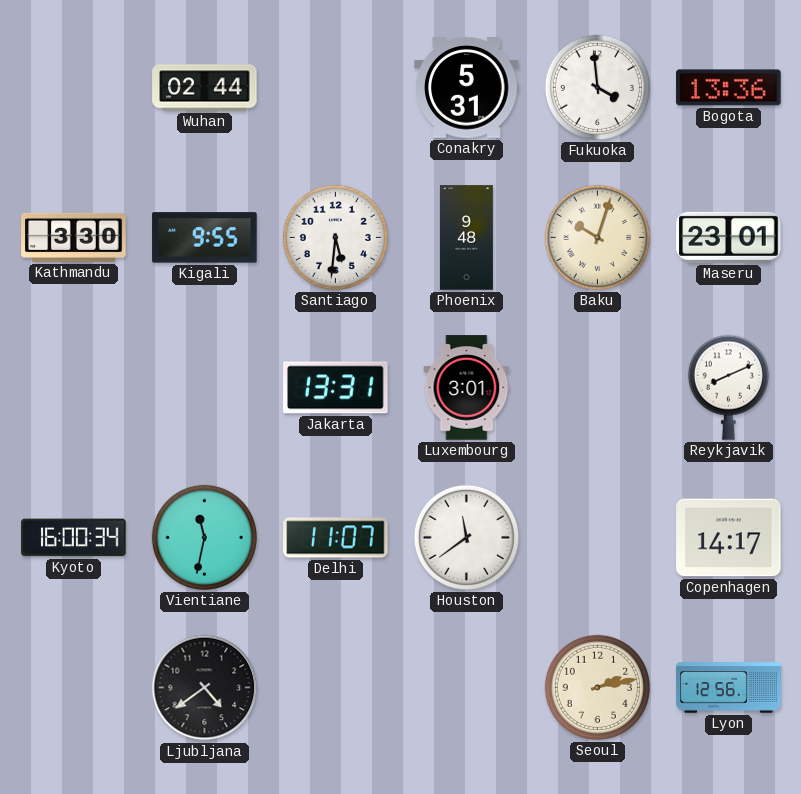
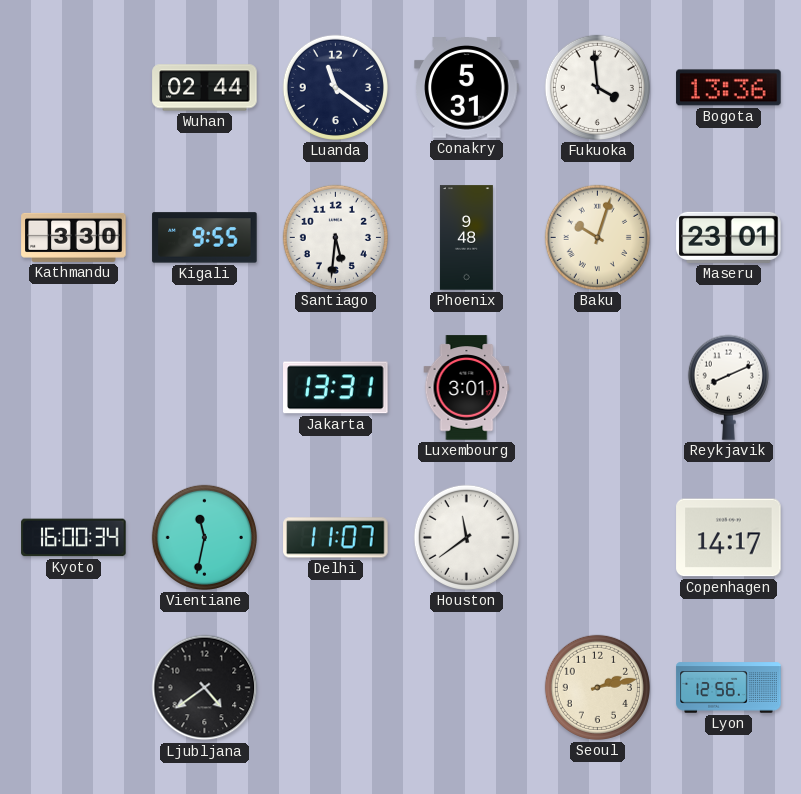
Luanda: none -> 11:21 (335, 87)
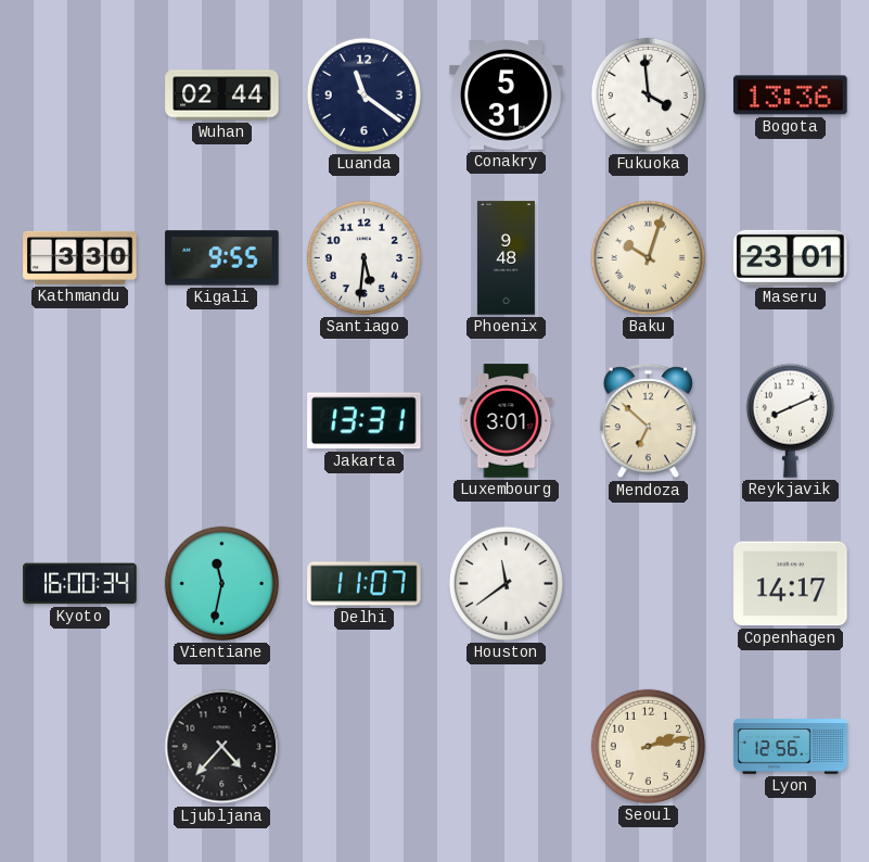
Mendoza: none -> 6:52 (648, 421)
Ljubljana: 4:39 -> 4:37 (222, 747)
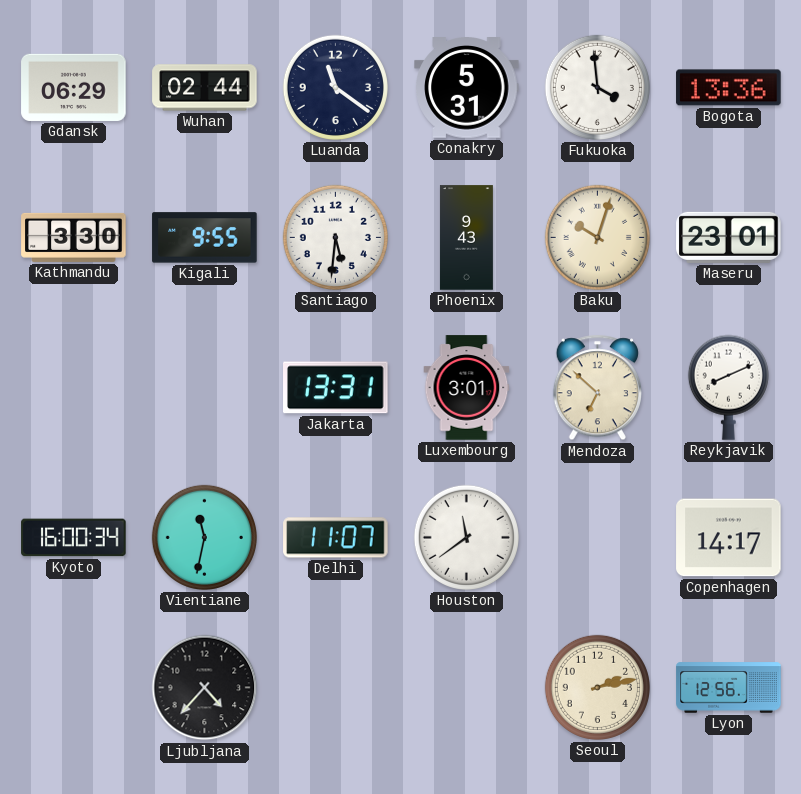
Gdansk: none -> 06:29 (74, 87)
Phoenix: 9:48 -> 9:43 (466, 238)
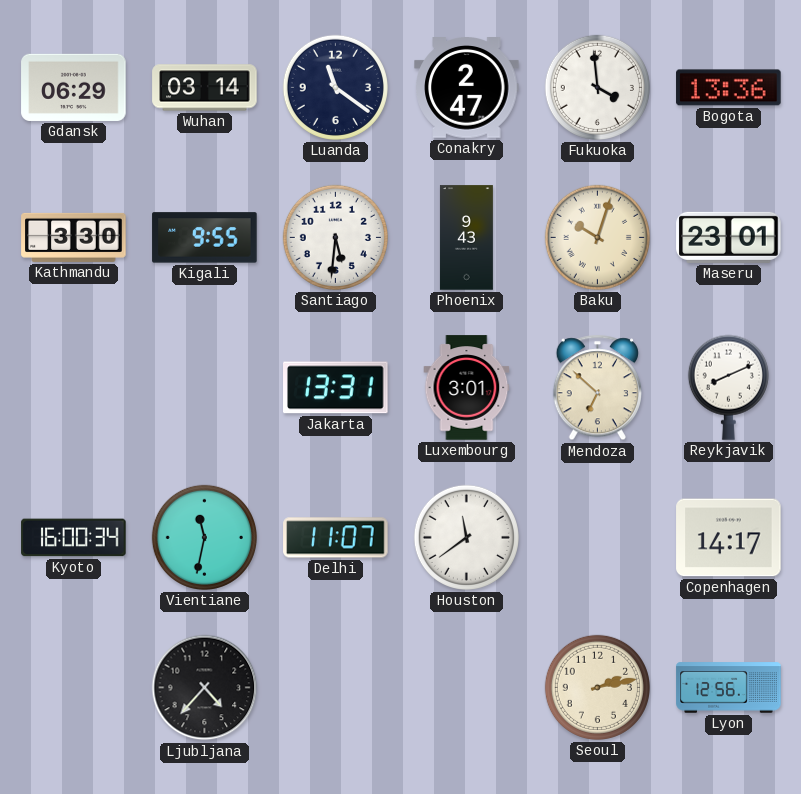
Wuhan: 02:44 -> 03:14 (205, 88)
Conakry: 5:31 -> 2:47 (467, 88)
